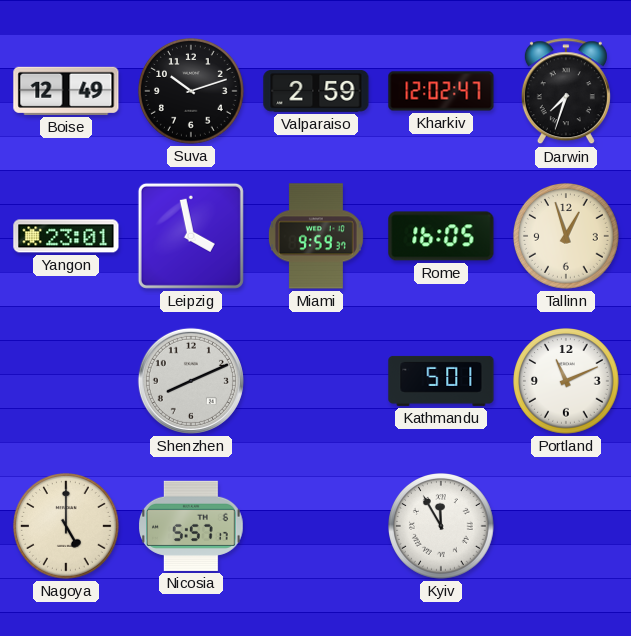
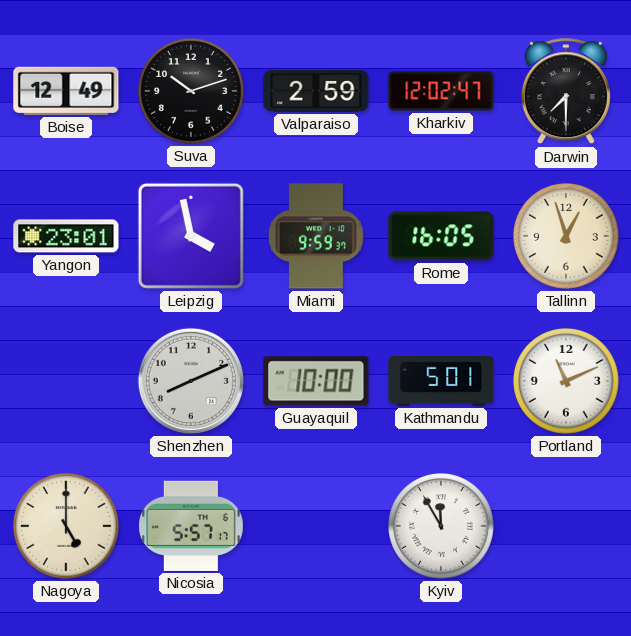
Darwin: 7:33 -> 7:30 (566, 92)
Guayaquil: none -> 10:00 (316, 381)
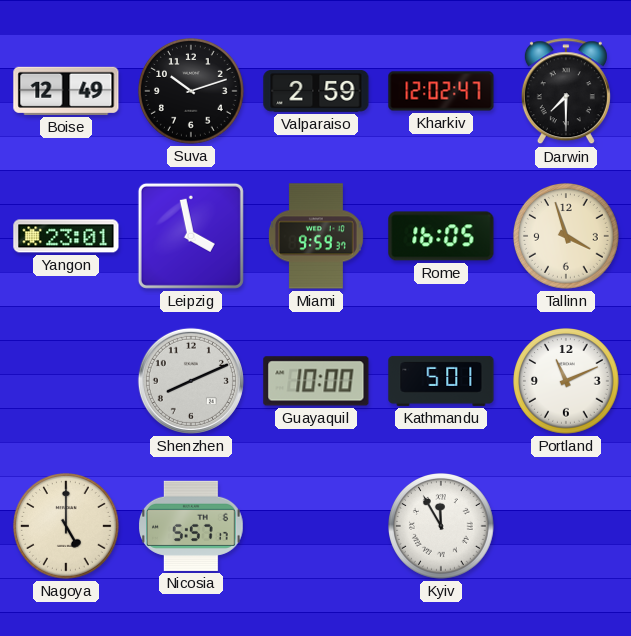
Tallinn: 12:57 -> 3:57 (567, 237)
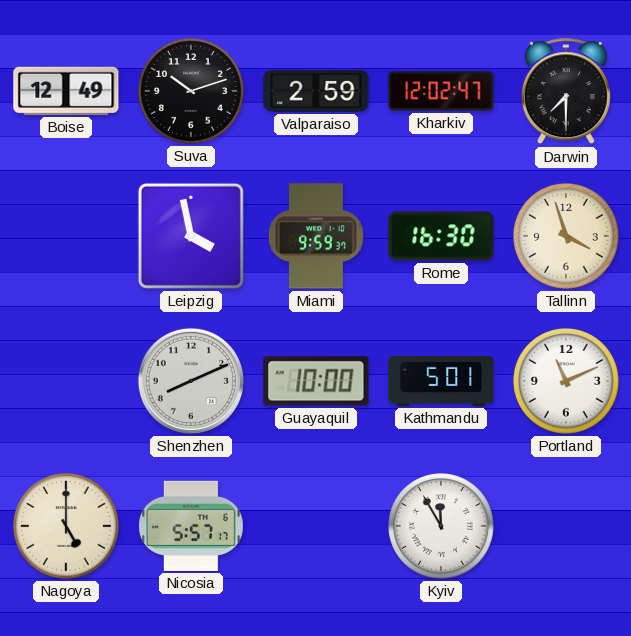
Yangon: 23:01 -> none (66, 236)
Rome: 16:05 -> 16:30 (441, 236)
